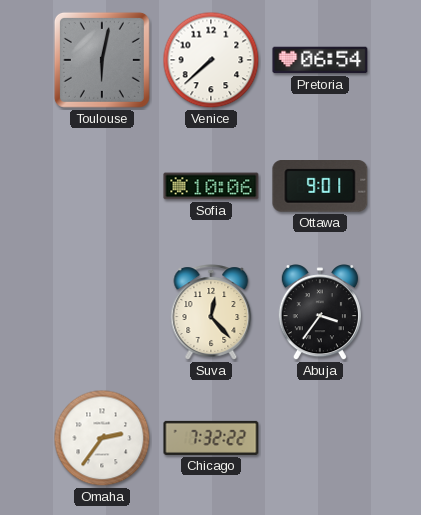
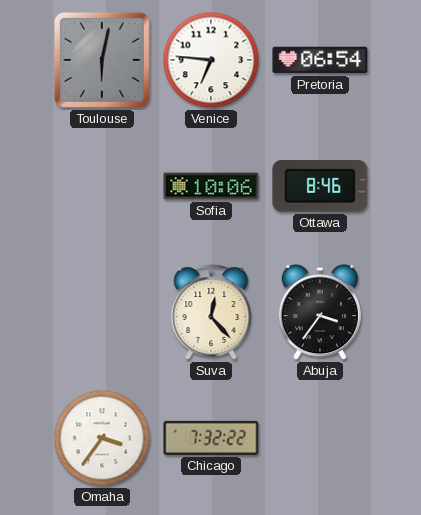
Venice: 7:38 -> 6:46 (211, 60)
Ottawa: 9:01 -> 8:46 (320, 187)
Omaha: 2:36 -> 3:36 (102, 438)
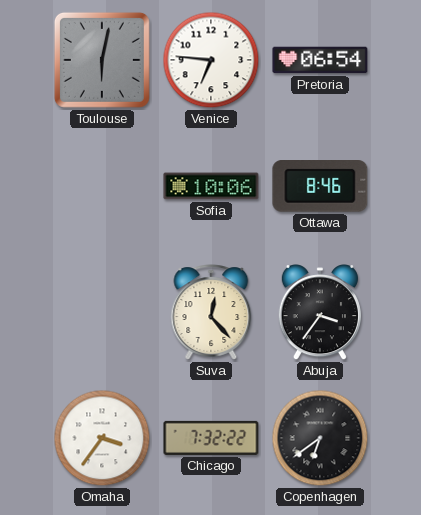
Copenhagen: none -> 6:39 (320, 438)
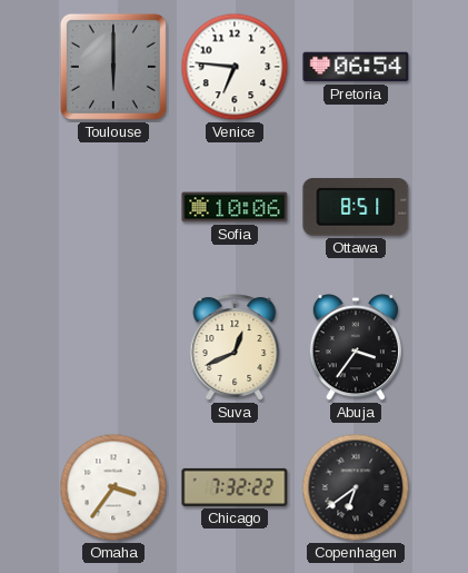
Toulouse: 6:02 -> 6:00 (113, 67)
Ottawa: 8:46 -> 8:51 (356, 208)
Suva: 12:23 -> 12:41 (235, 347)
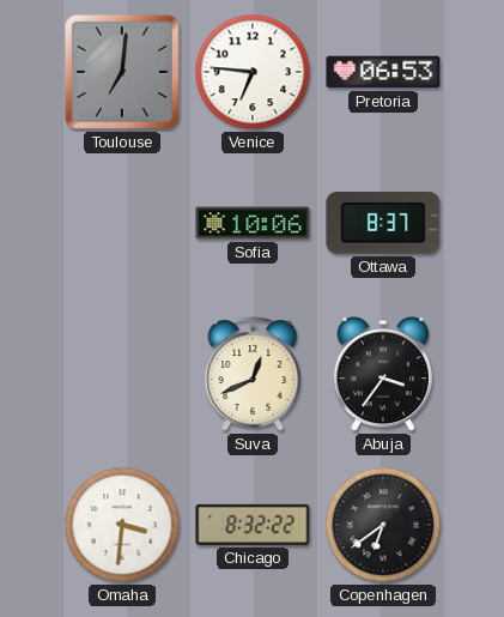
Toulouse: 6:00 -> 7:01 (122, 72)
Pretoria: 06:54 -> 06:53 (383, 72)
Ottawa: 8:51 -> 8:37 (383, 224)
Omaha: 3:36 -> 3:31 (122, 525)
Chicago: 7:32 -> 8:32 (253, 525)
